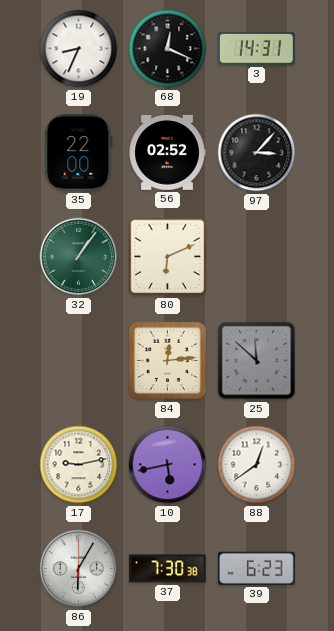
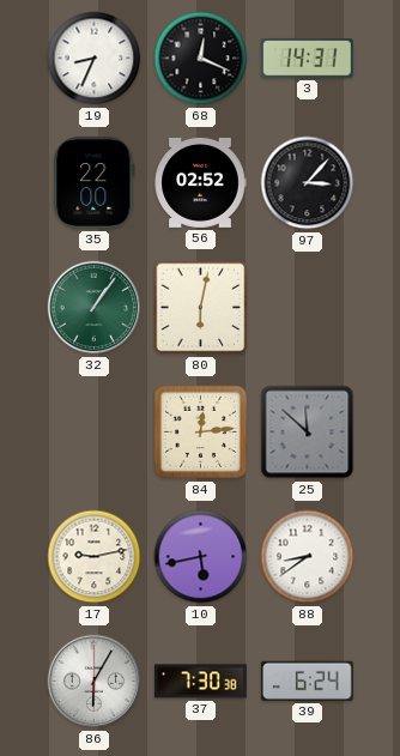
80: 6:11 -> 6:02 (201, 308)
88: 12:39 -> 8:39 (308, 557)
39: 6:23 -> 6:24 (307, 681)
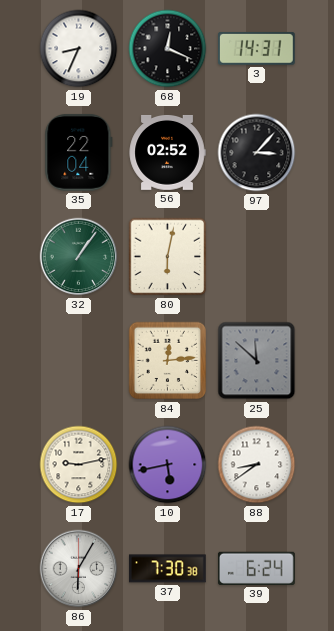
35: 22:00 -> 22:04 (79, 152)
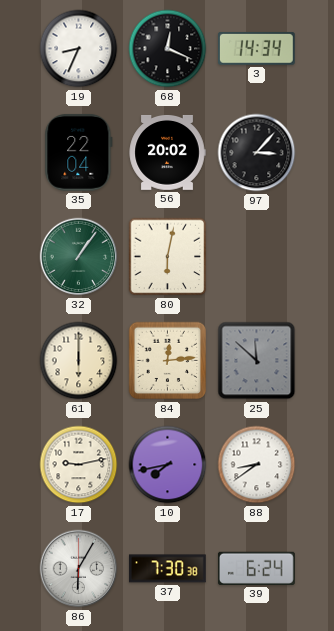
3: 14:31 -> 14:34 (256, 49)
56: 02:52 -> 20:02 (167, 152)
61: none -> 6:00 (79, 361)
10: 5:43 -> 7:43 (168, 465)
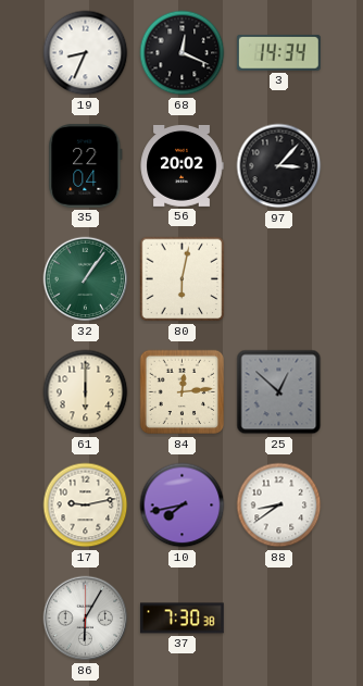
25: 11:52 -> 12:52 (279, 392)
39: 6:24 -> none (256, 568)
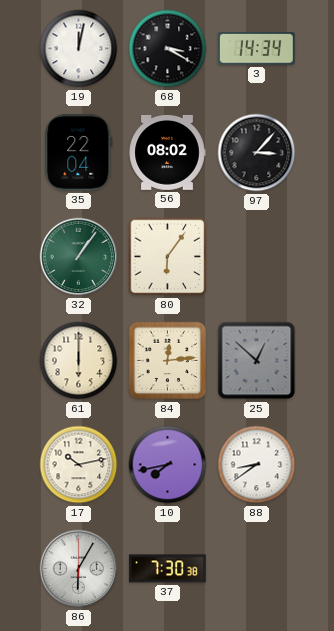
19: 8:34 -> 12:02 (79, 49)
68: 12:19 -> 3:20 (168, 49)
56: 20:02 -> 08:02 (167, 152)
80: 6:02 -> 6:06 (168, 257)
17: 9:13 -> 10:13 (79, 465)
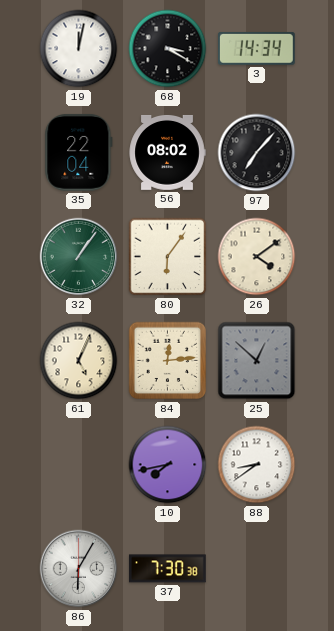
97: 3:07 -> 7:07 (257, 153)
26: none -> 4:09 (257, 257)
61: 6:00 -> 5:04 (79, 361)
17: 10:13 -> none (79, 465)
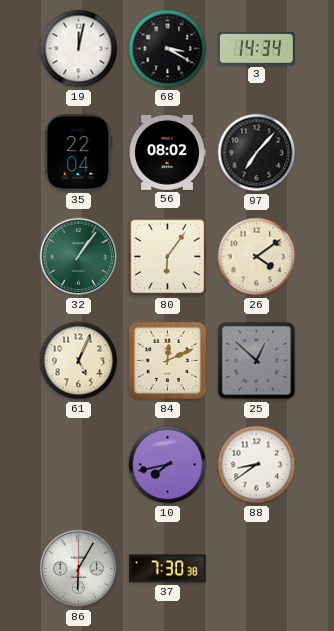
84: 12:14 -> 12:11 (168, 361)
